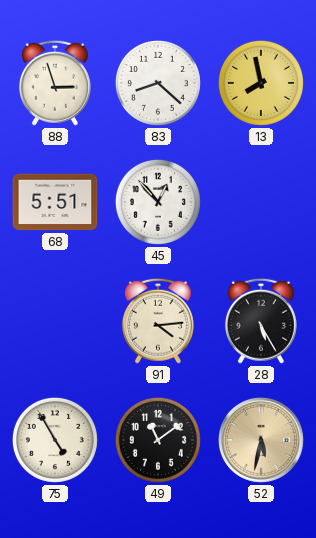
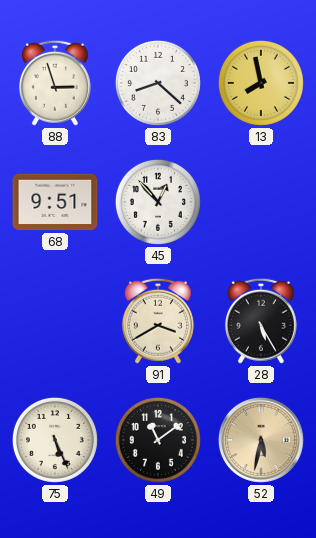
68: 5:51 -> 9:51 (55, 202)
91: 4:14 -> 3:40 (158, 321)
75: 4:55 -> 5:26 (55, 440)
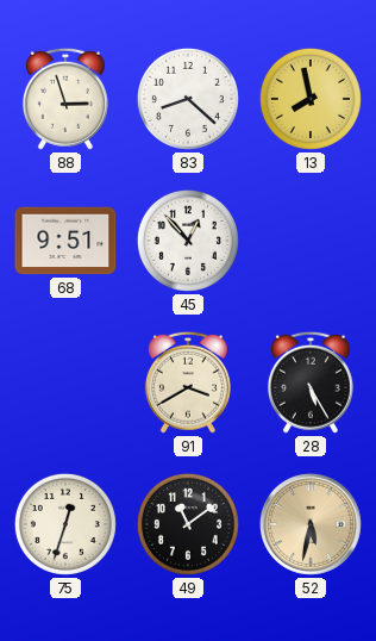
75: 5:26 -> 12:33 (65, 524)
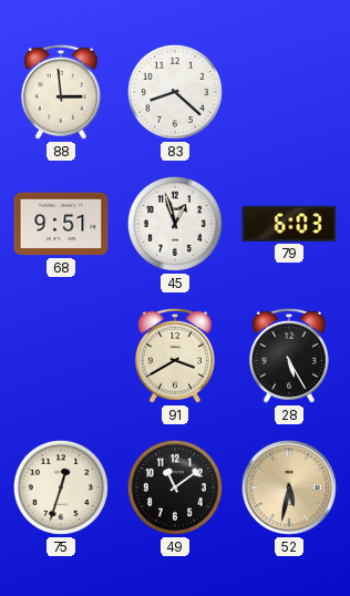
88: 2:57 -> 2:59 (61, 92)
13: 7:58 -> none (311, 99)
45: 12:53 -> 12:57 (175, 224)
79: none -> 6:03 (289, 224)
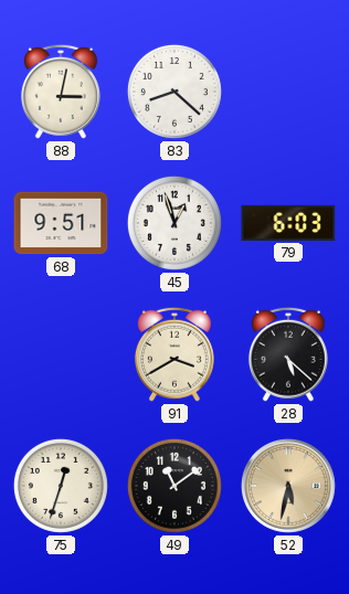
88: 2:59 -> 3:02 (61, 92)
28: 5:25 -> 5:22 (288, 354)
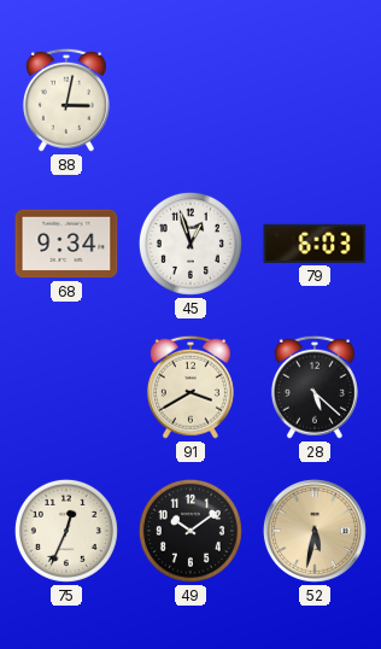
83: 8:22 -> none (174, 92)
68: 9:51 -> 9:34 (66, 244)
75: 12:33 -> 12:34 (66, 531)
49: 11:09 -> 10:09 (190, 531)
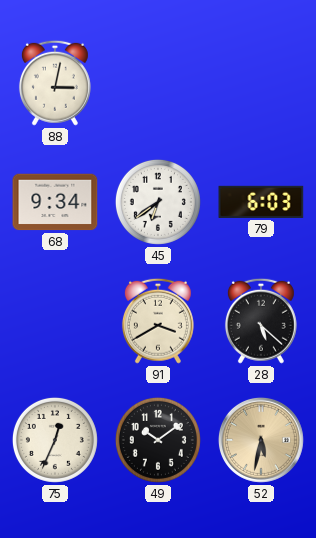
45: 12:57 -> 6:39 (158, 202)
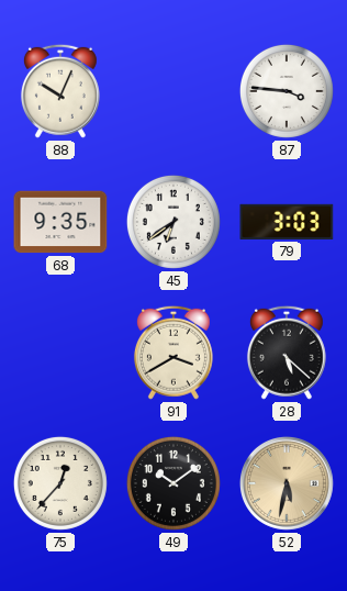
88: 3:02 -> 10:04 (60, 91)
87: none -> 3:46 (287, 91)
68: 9:34 -> 9:35 (60, 222)
79: 6:03 -> 3:03 (287, 222)
75: 12:34 -> 12:37 (60, 483)
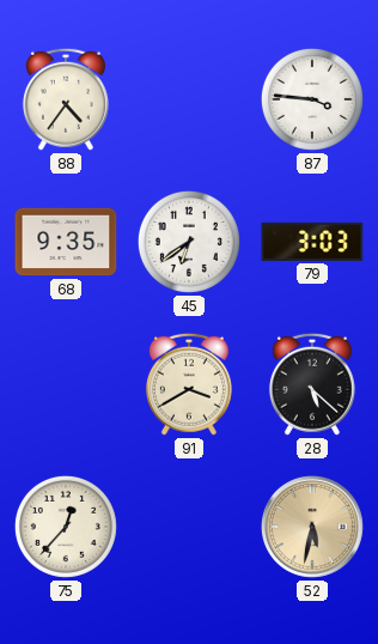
88: 10:04 -> 4:36 (66, 99)
49: 10:09 -> none (173, 483)
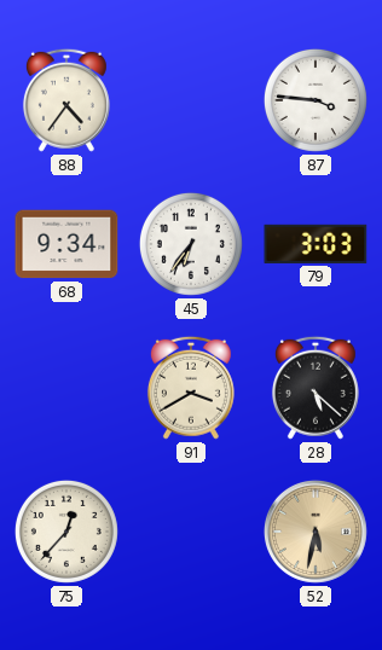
68: 9:35 -> 9:34 (66, 244)
45: 6:39 -> 6:36 (191, 244)
